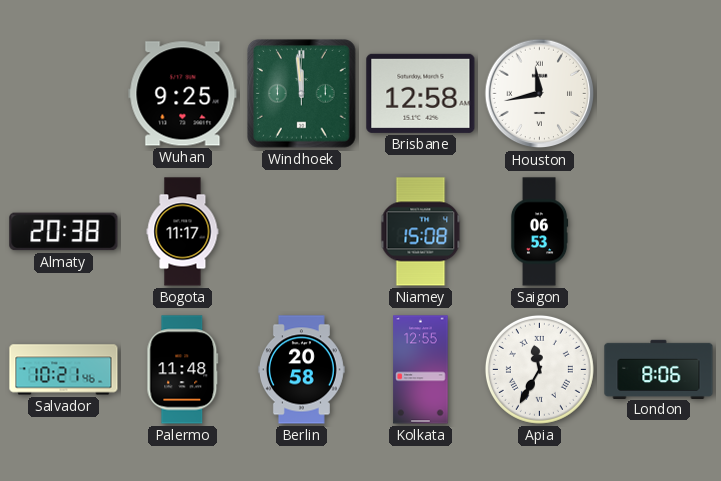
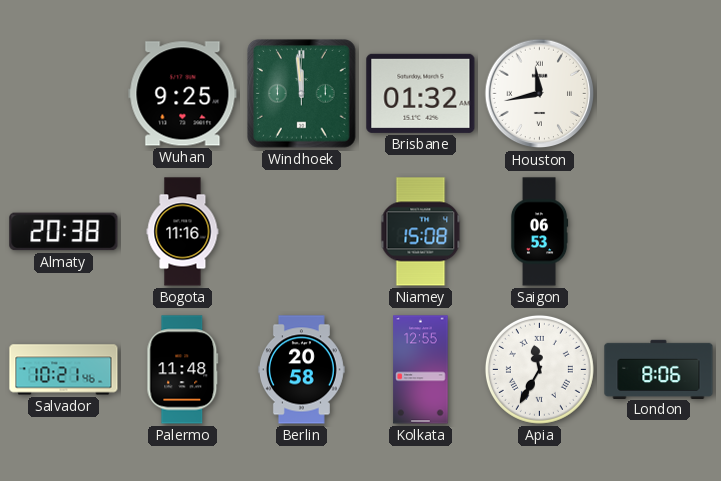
Brisbane: 12:58 -> 01:32 (421, 93)
Bogota: 11:17 -> 11:16 (183, 232)
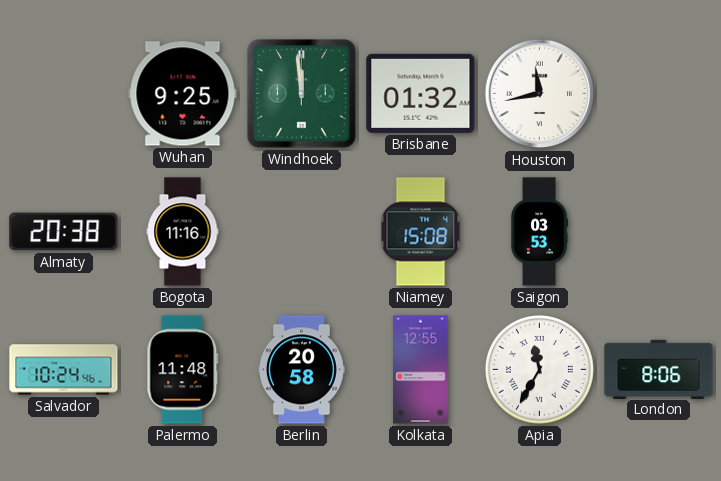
Saigon: 06:53 -> 03:53 (539, 232)
Salvador: 10:21 -> 10:24 (64, 370)
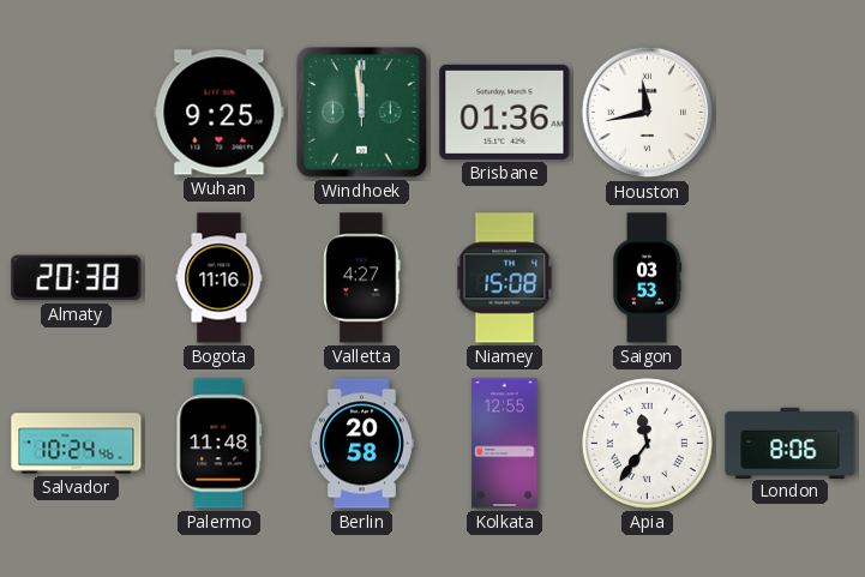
Brisbane: 01:32 -> 01:36 (505, 112)
Valletta: none -> 4:27 (362, 278)
Apia: 11:35 -> 11:36 (647, 443)
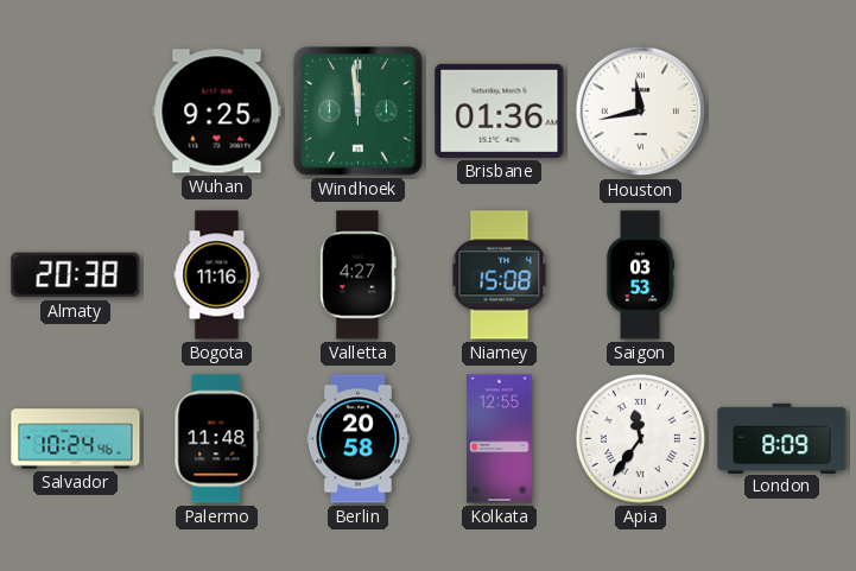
London: 8:06 -> 8:09 (782, 438)
